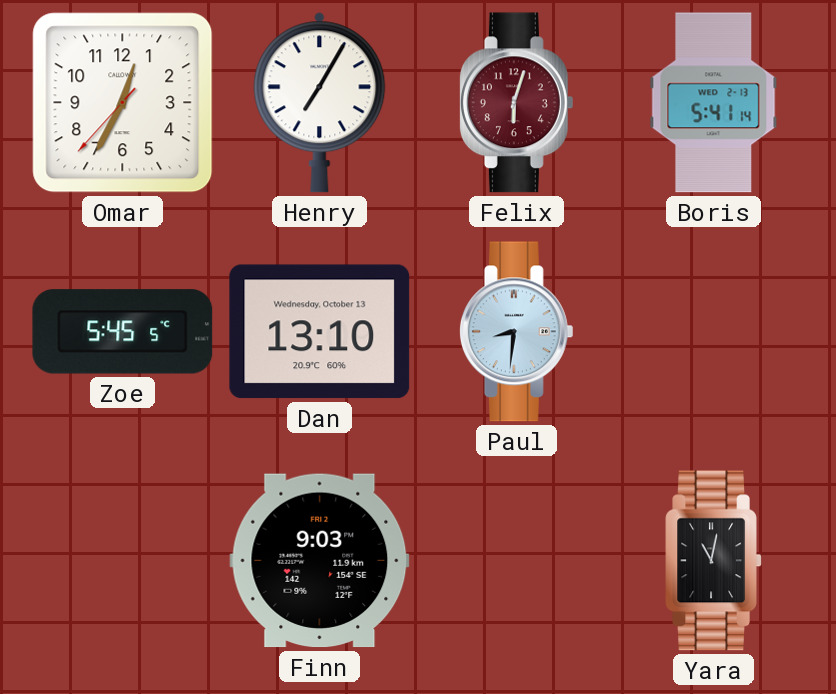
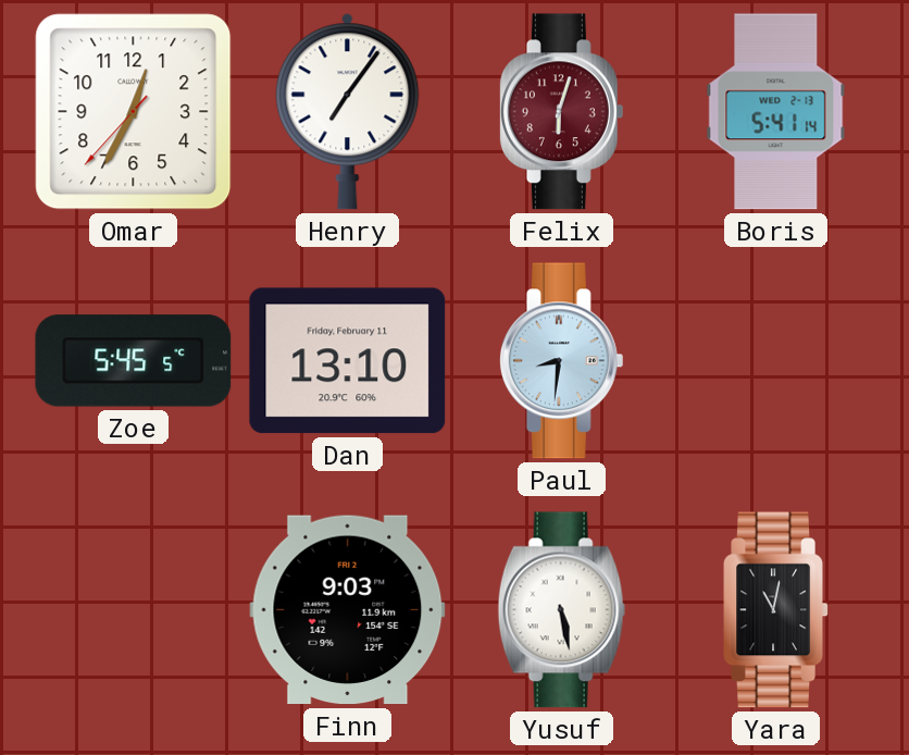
Henry: 7:05 -> 7:06 (348, 112)
Dan date: Wednesday, October 13 -> Friday, February 11 (348, 361)
Yusuf: none -> 5:28 (562, 610)
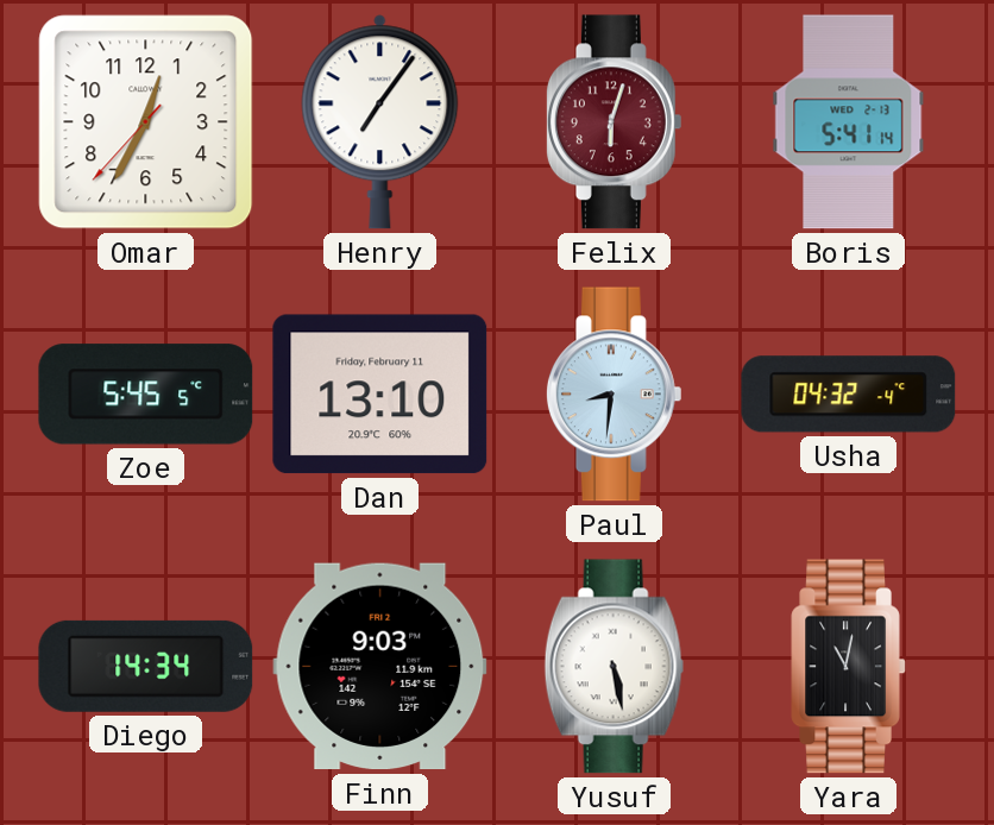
Usha: none -> 04:32 (849, 395)
Diego: none -> 14:34 (146, 666)
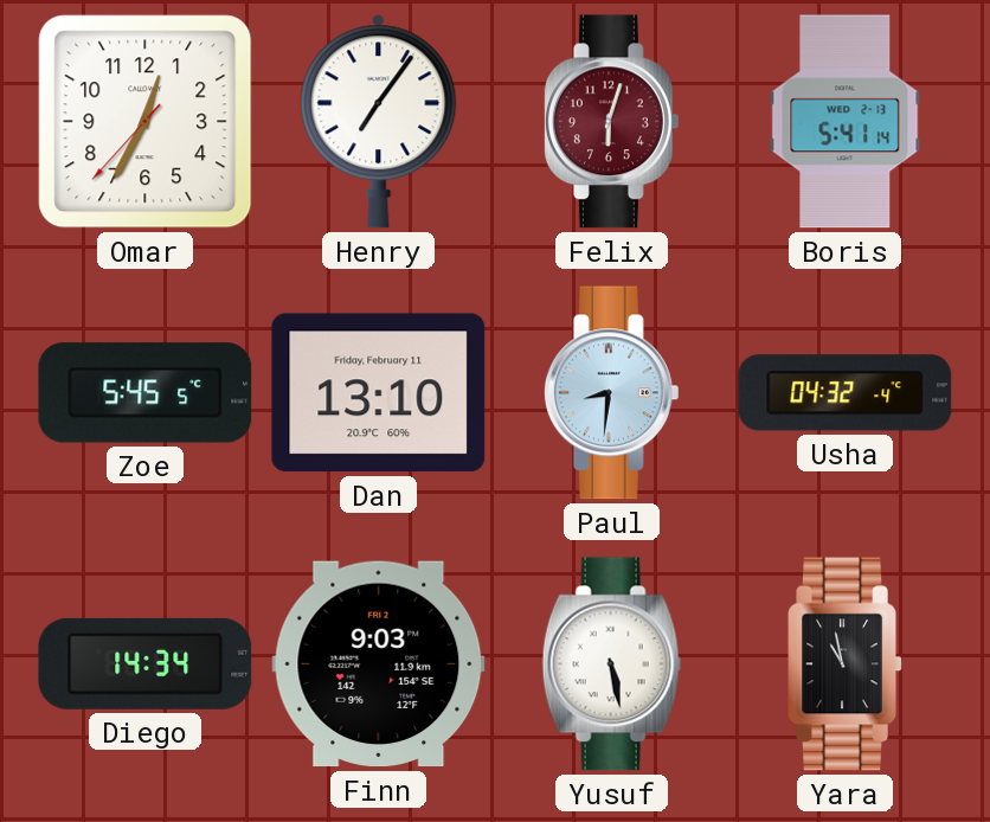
Yara: 11:02 -> 10:58 (846, 664)
